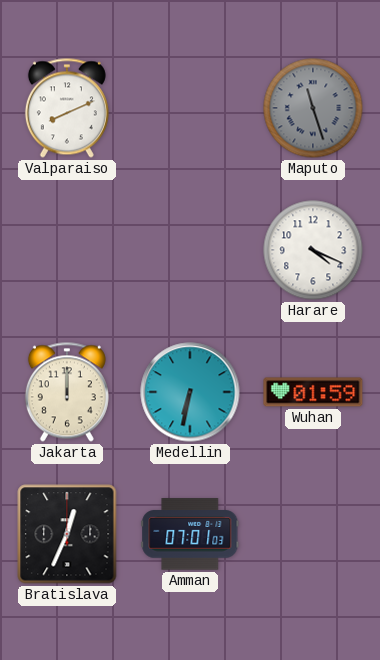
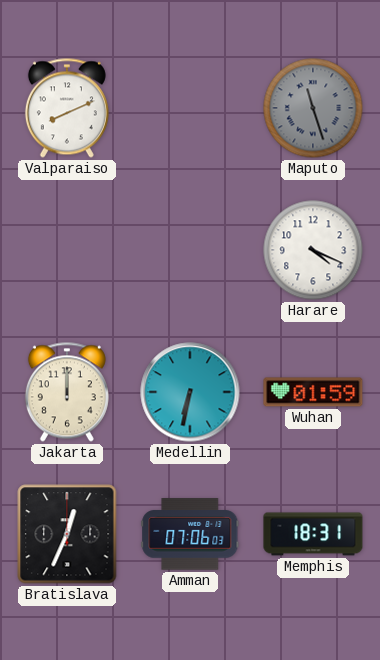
Amman: 07:01 -> 07:06 (190, 534)
Memphis: none -> 18:31 (313, 534)
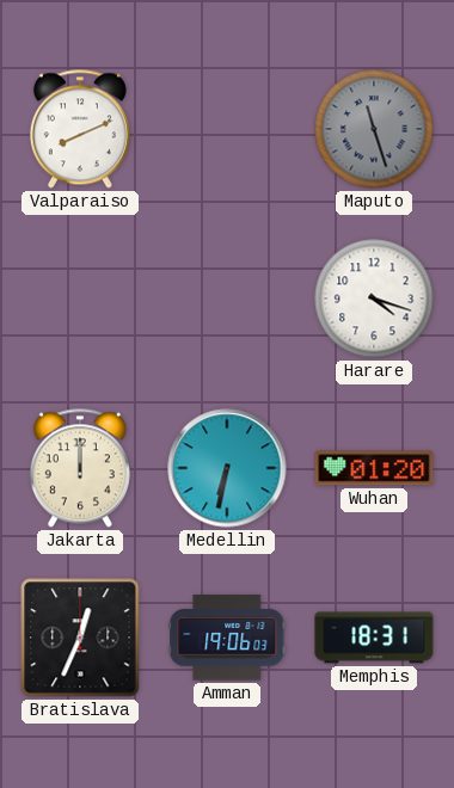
Harare: 4:19 -> 4:18 (374, 298)
Wuhan: 01:59 -> 01:20 (374, 468)
Amman: 07:06 -> 19:06 (227, 638)
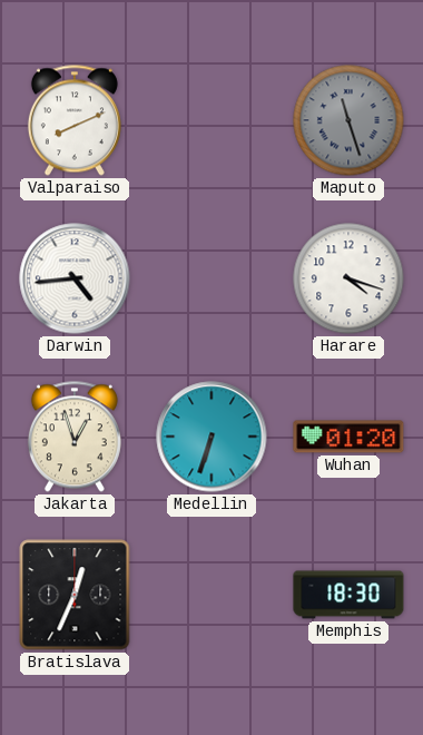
Darwin: none -> 4:44 (75, 278)
Jakarta: 12:00 -> 12:57 (75, 437)
Medellin: 6:32 -> 6:33 (211, 437)
Amman: 19:06 -> none (227, 638)
Memphis: 18:31 -> 18:30 (348, 595)
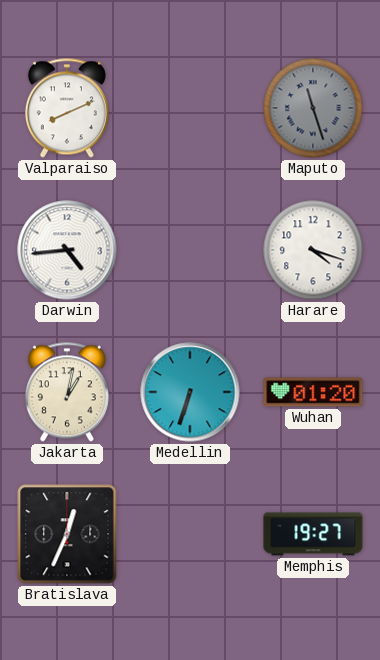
Jakarta: 12:57 -> 1:02 (67, 392)
Memphis: 18:30 -> 19:27 (313, 534)
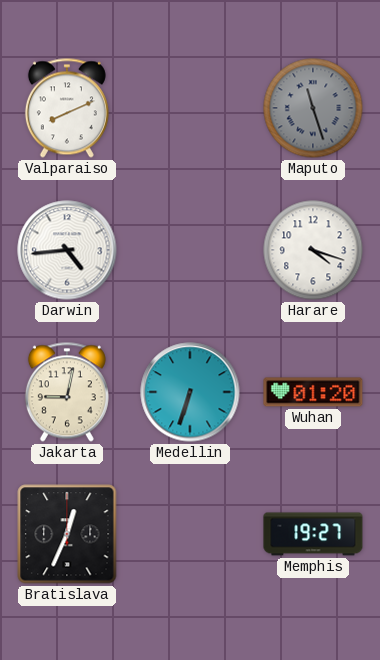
Jakarta: 1:02 -> 9:02 (67, 392)
